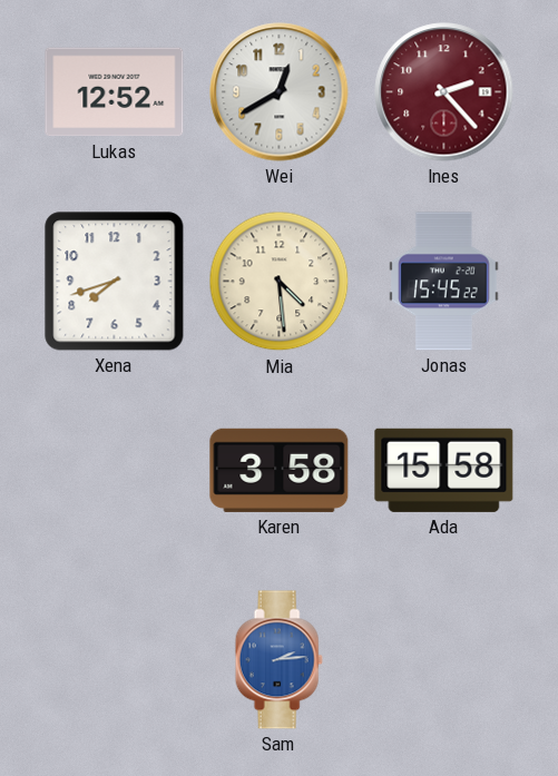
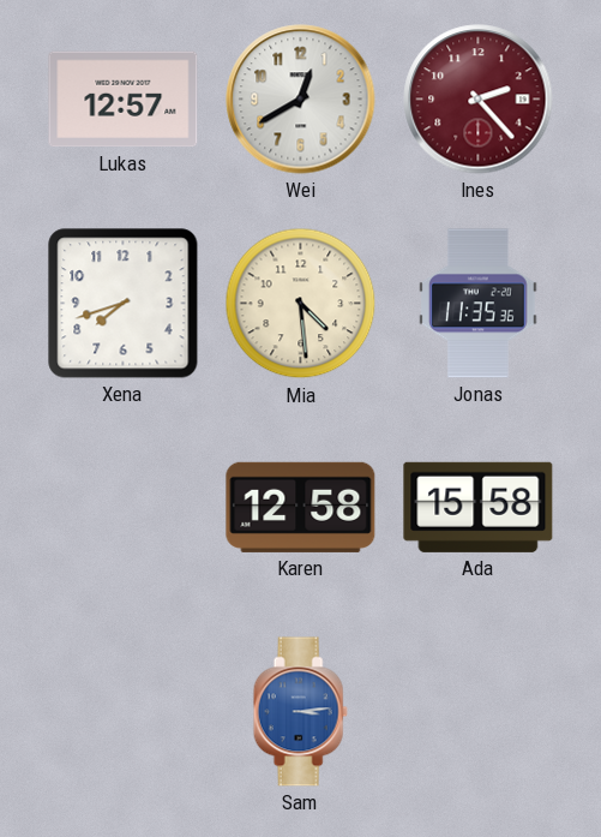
Lukas: 12:52 -> 12:57 (124, 100)
Jonas: 15:45 -> 11:35 (479, 304)
Karen: 3:58 -> 12:58 (301, 507)
Sam: 2:14 -> 3:14 (300, 712)
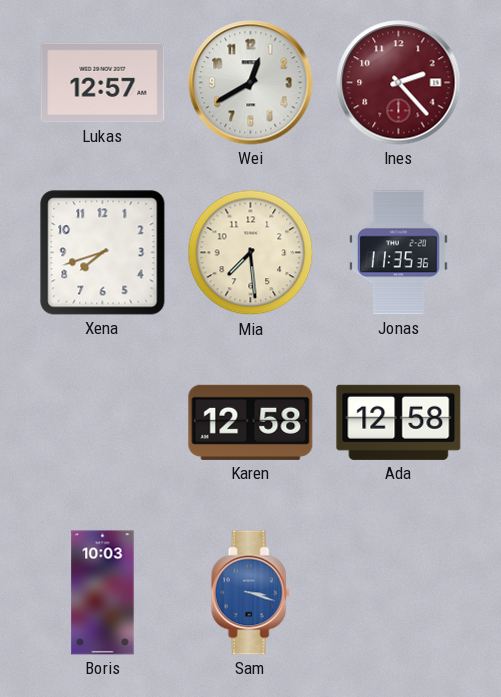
Mia: 4:29 -> 7:29 (251, 253)
Ada: 15:58 -> 12:58 (399, 422)
Boris: none -> 10:03 (103, 593)
Sam: 3:14 -> 3:18 (250, 593)
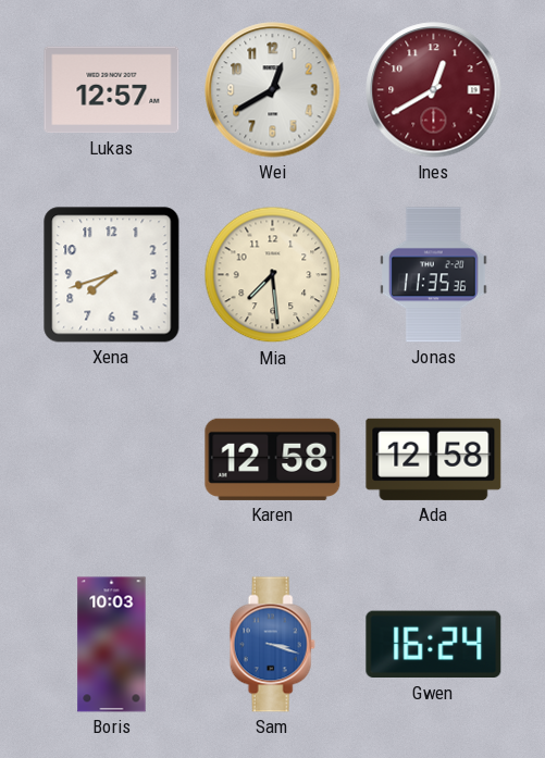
Ines: 2:23 -> 12:40 (434, 90)
Gwen: none -> 16:24 (434, 645)
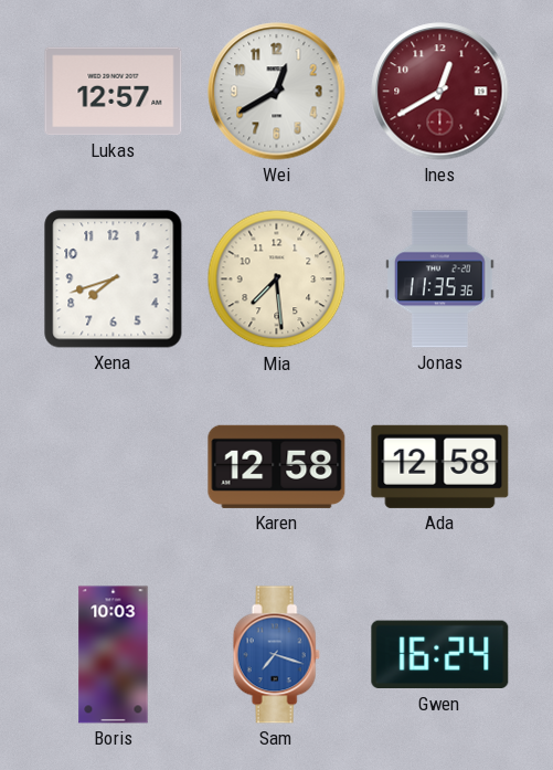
Sam: 3:18 -> 7:18 (276, 655)
